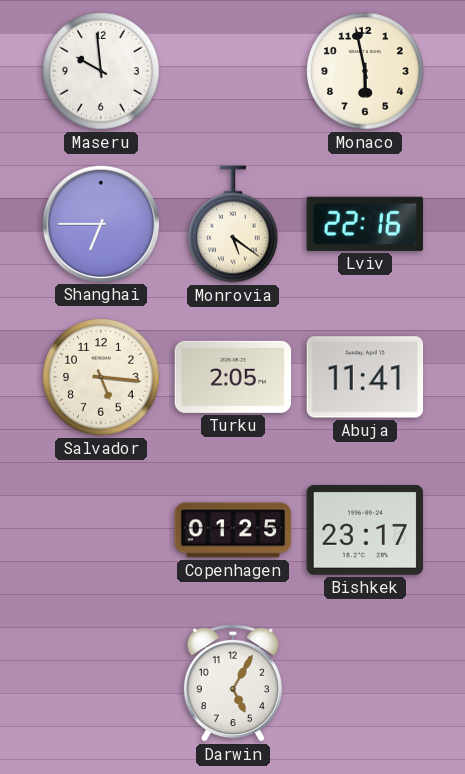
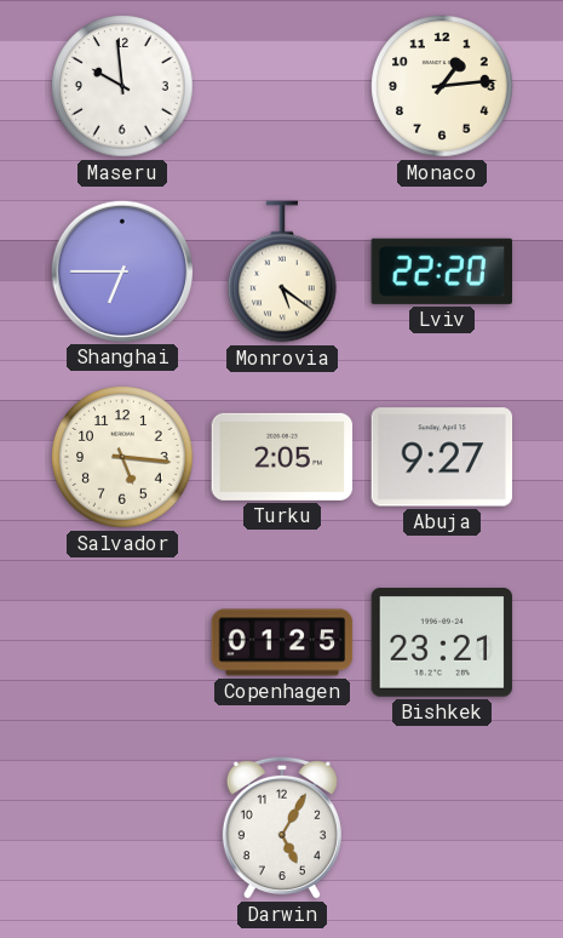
Monaco: 5:58 -> 1:14 (442, 86)
Lviv: 22:16 -> 22:20 (441, 271)
Abuja: 11:41 -> 9:27 (442, 457)
Bishkek: 23:17 -> 23:21 (442, 644)
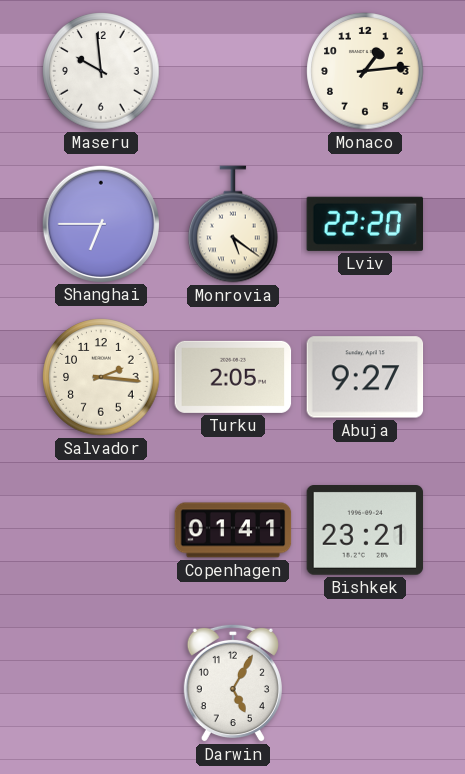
Salvador: 5:16 -> 2:16 (101, 377)
Copenhagen: 01:25 -> 01:41 (233, 530)
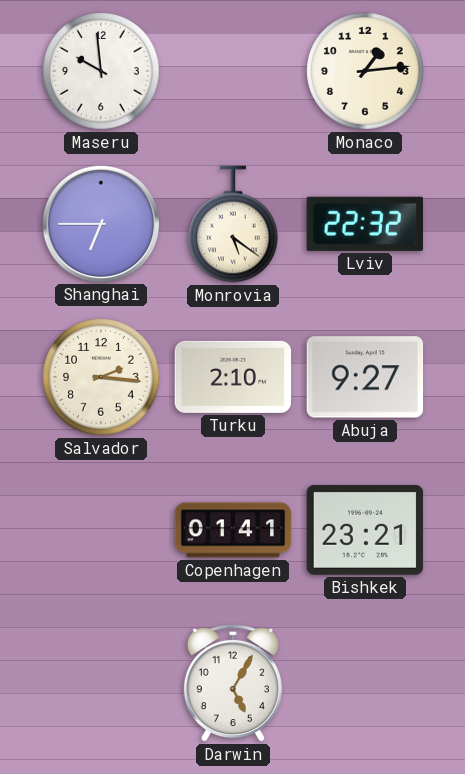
Lviv: 22:20 -> 22:32 (364, 224)
Turku: 2:05 -> 2:10 (233, 377)
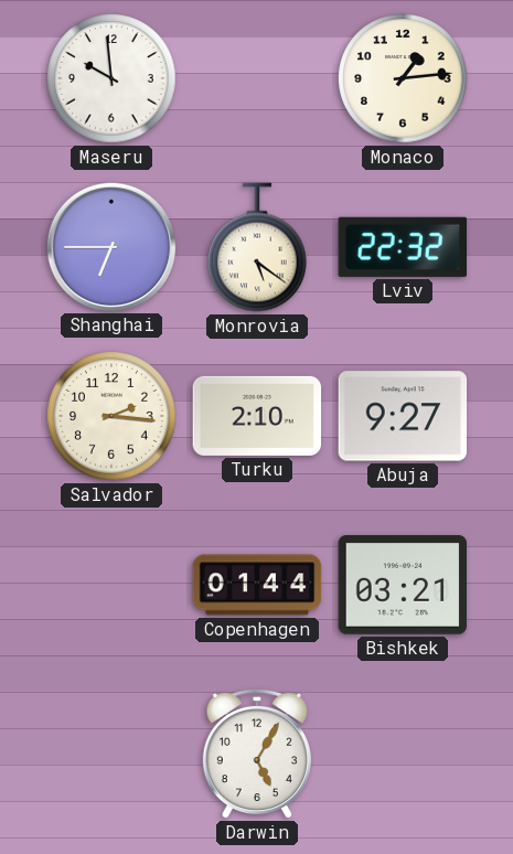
Copenhagen: 01:41 -> 01:44 (257, 585)
Bishkek: 23:21 -> 03:21 (403, 586)
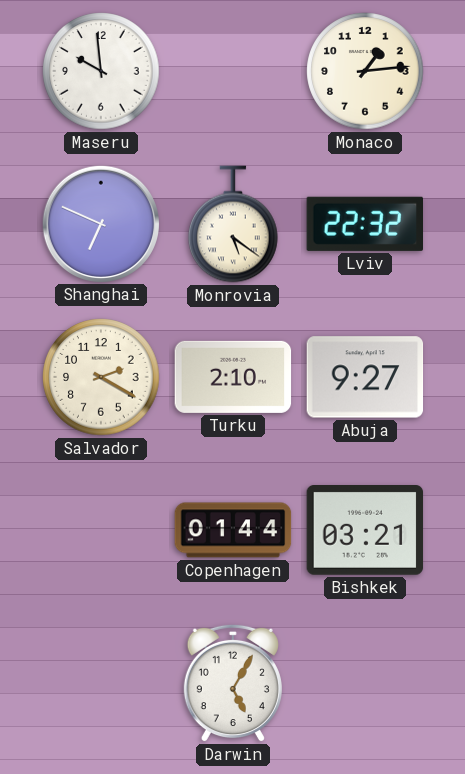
Shanghai: 6:45 -> 6:49 (100, 223)
Salvador: 2:16 -> 2:20 (101, 377)
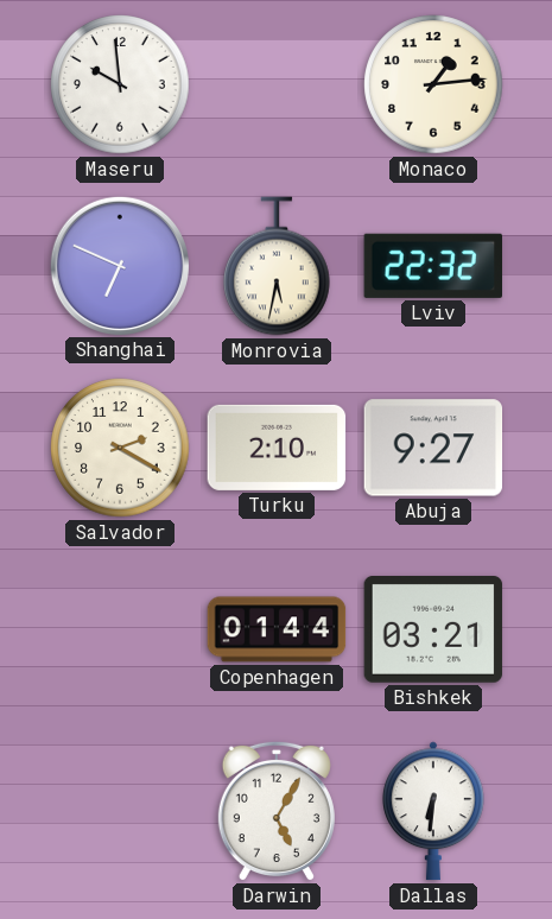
Monrovia: 5:21 -> 5:32 (278, 266)
Dallas: none -> 6:31 (433, 811)
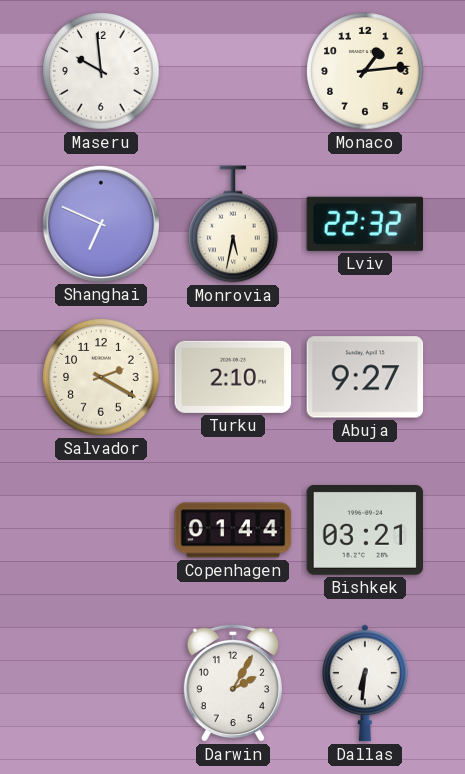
Darwin: 5:05 -> 2:05 (233, 683)
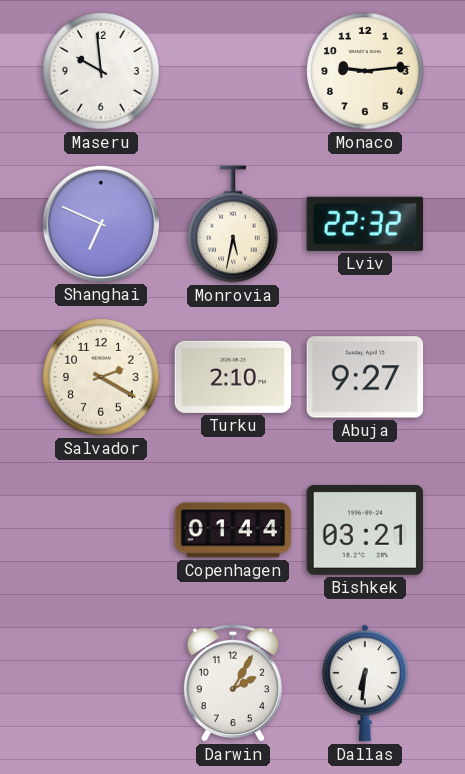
Monaco: 1:14 -> 9:14 (365, 71)
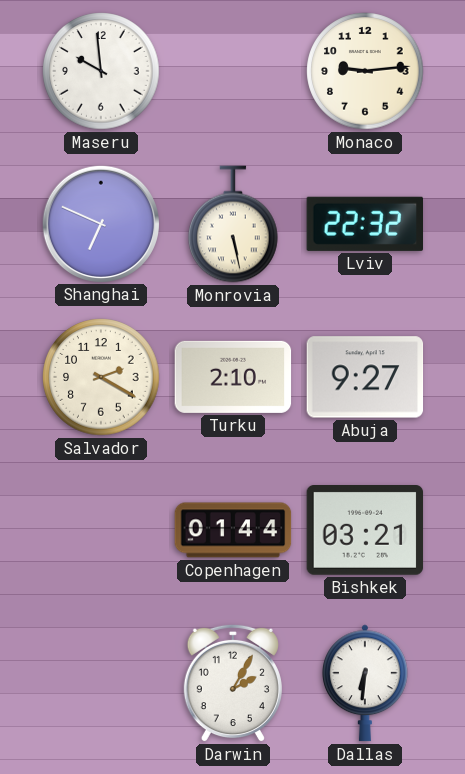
Monrovia: 5:32 -> 5:28 (234, 224)
